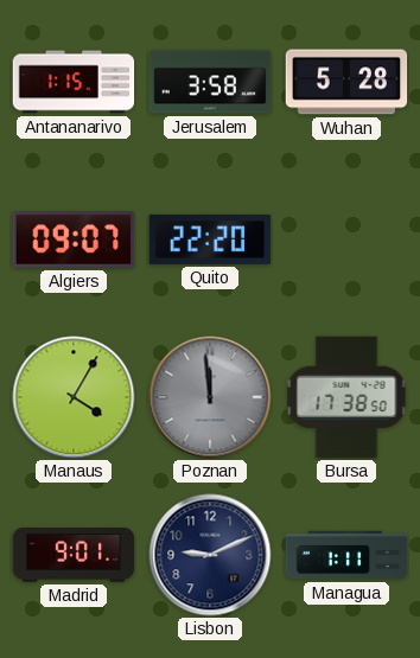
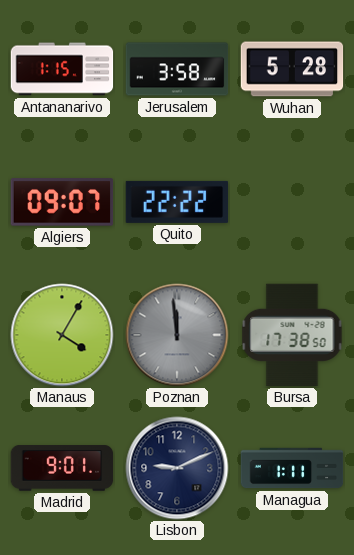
Quito: 22:20 -> 22:22 (177, 202)
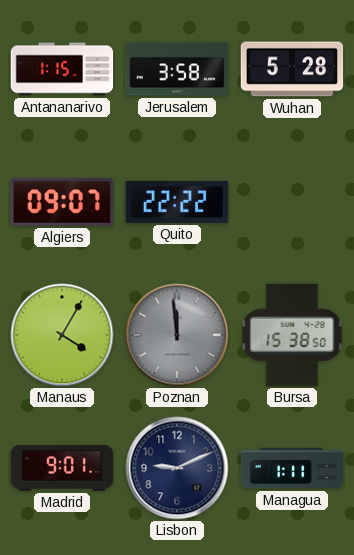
Bursa: 17:38 -> 15:38 (292, 335)
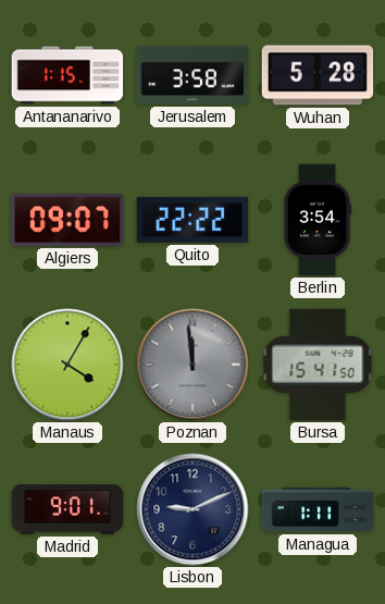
Berlin: none -> 3:54 (316, 220)
Bursa: 15:38 -> 15:41 (318, 365)
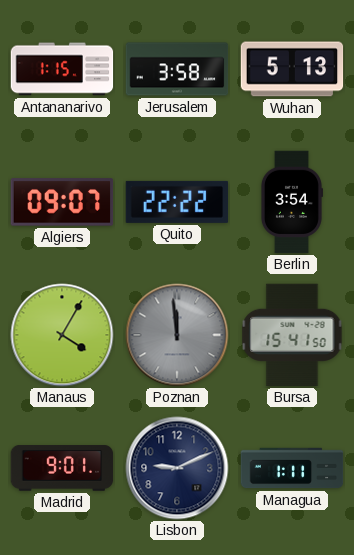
Wuhan: 5:28 -> 5:13 (292, 69)
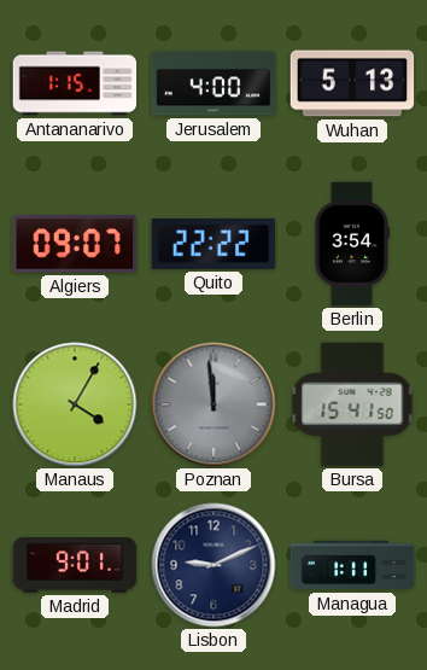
Jerusalem: 3:58 -> 4:00 (213, 83)
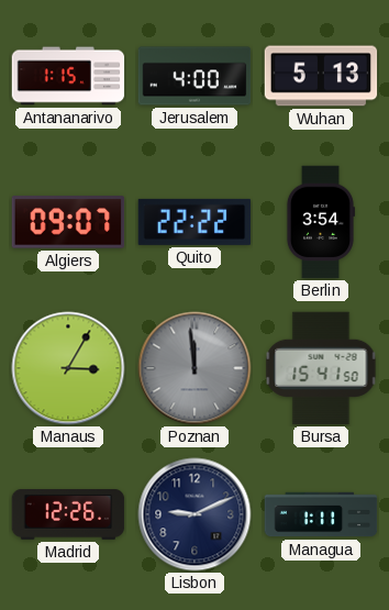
Manaus: 4:05 -> 3:05 (68, 368)
Madrid: 9:01 -> 12:26 (68, 515)
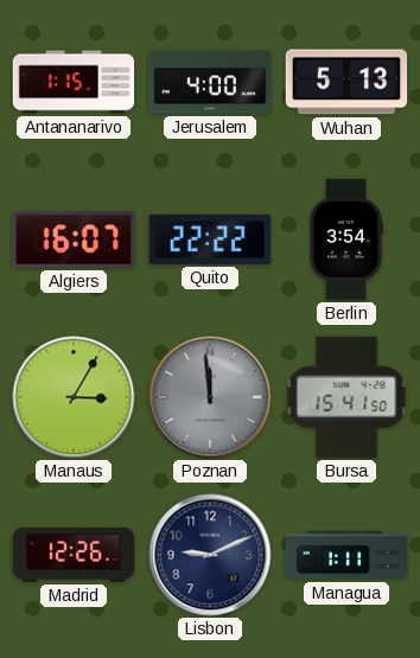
Algiers: 09:07 -> 16:07 (74, 239)
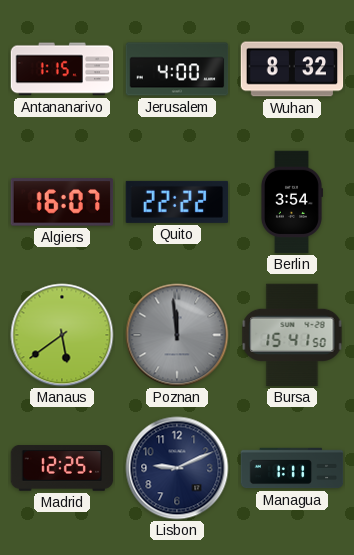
Wuhan: 5:13 -> 8:32 (292, 69)
Manaus: 3:05 -> 5:39 (62, 335)
Madrid: 12:26 -> 12:25 (62, 469)
